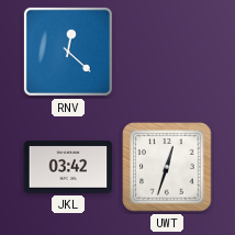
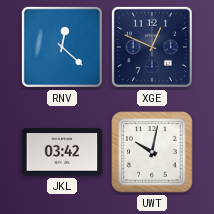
XGE: none -> 12:49 (152, 47)
UWT: 12:33 -> 10:02 (152, 152)
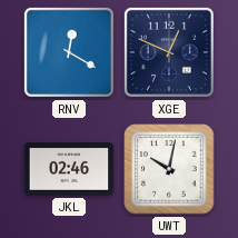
RNV: 12:22 -> 12:20 (69, 52)
JKL: 03:42 -> 02:46 (69, 169)
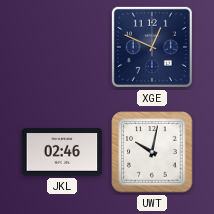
RNV: 12:20 -> none (69, 52)
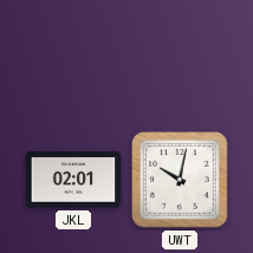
XGE: 12:49 -> none (152, 47)
JKL: 02:46 -> 02:01 (73, 180)
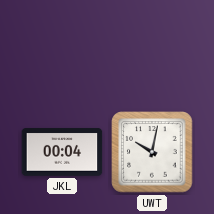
JKL: 02:01 -> 00:04 (62, 152)
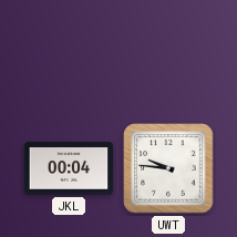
UWT: 10:02 -> 9:46 (168, 168)
